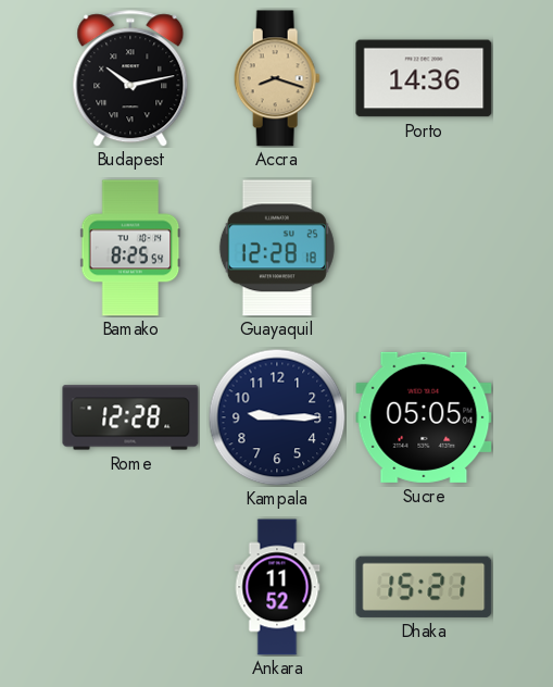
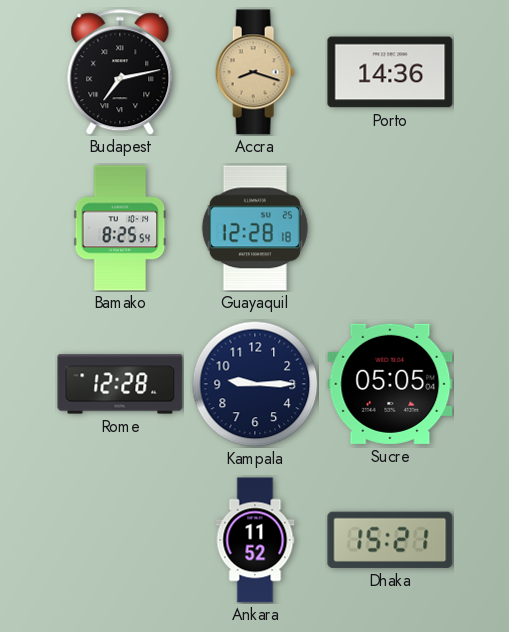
Budapest: 10:13 -> 7:13 (120, 72)
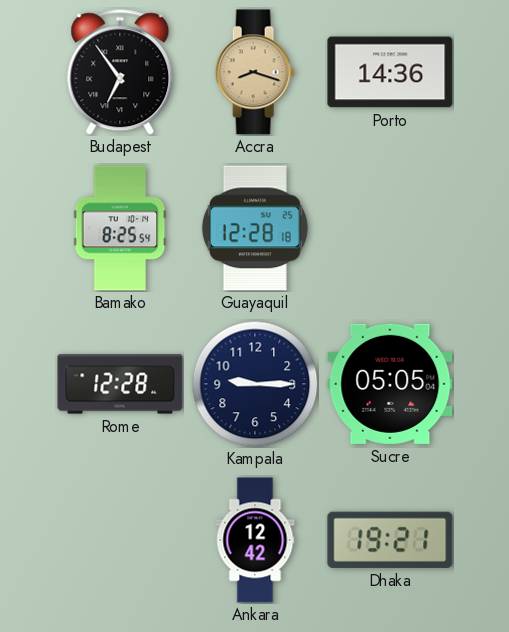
Budapest: 7:13 -> 6:54 (120, 72)
Ankara: 11:52 -> 12:42 (255, 540)
Dhaka: 15:21 -> 19:21 (390, 540)
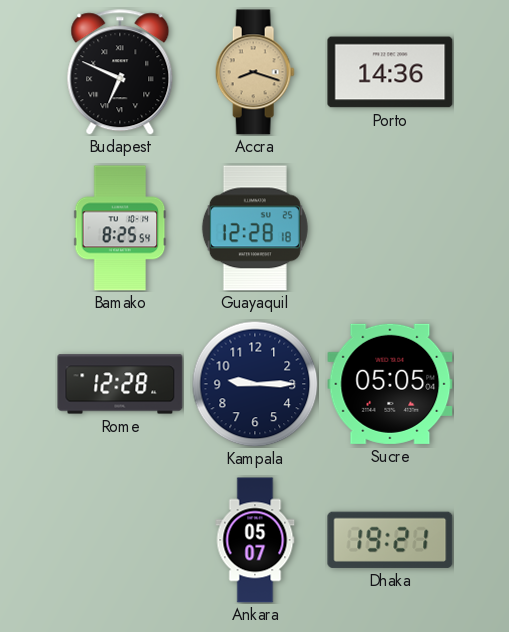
Budapest: 6:54 -> 6:49 (120, 72)
Ankara: 12:42 -> 05:07 (255, 540)
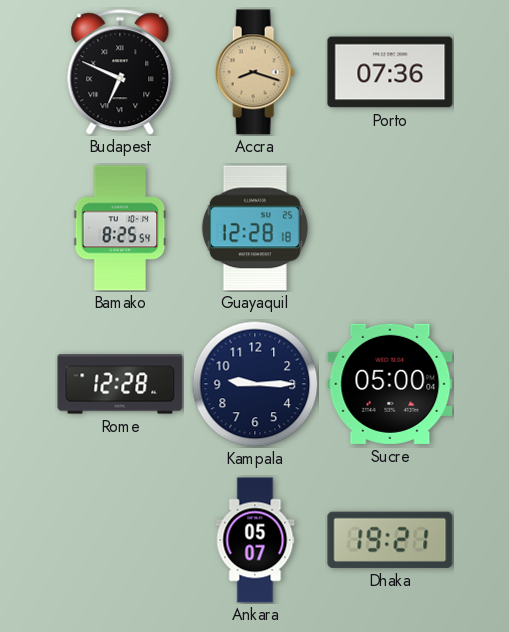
Porto: 14:36 -> 07:36 (390, 72)
Sucre: 05:05 -> 05:00 (390, 384)
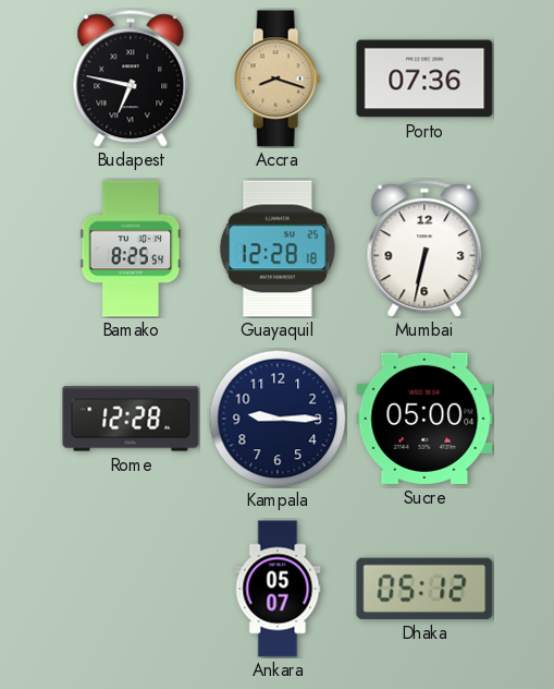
Budapest: 6:49 -> 6:47 (131, 78)
Mumbai: none -> 6:32 (424, 249)
Dhaka: 19:21 -> 05:12 (424, 589)
